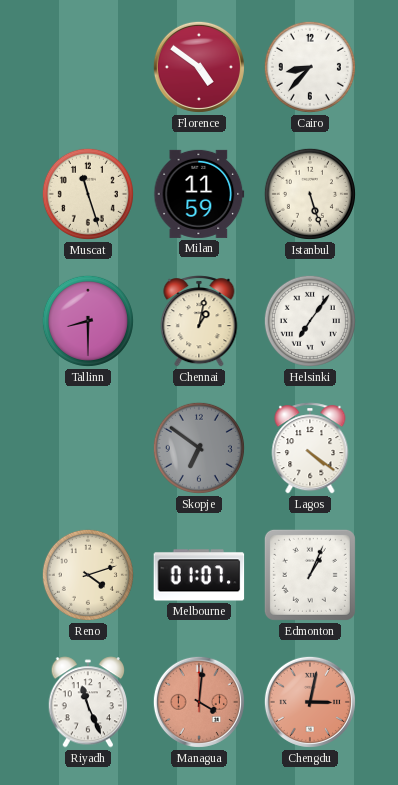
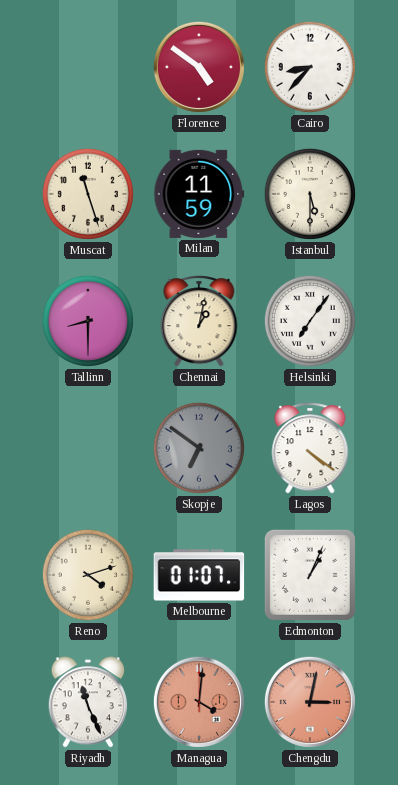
Istanbul: 5:27 -> 5:30 (310, 194)
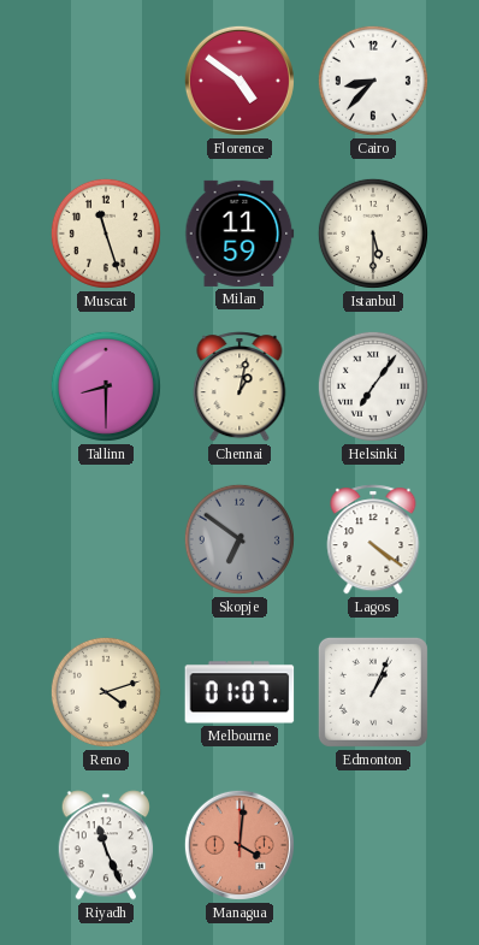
Chengdu: 3:02 -> none (310, 702)
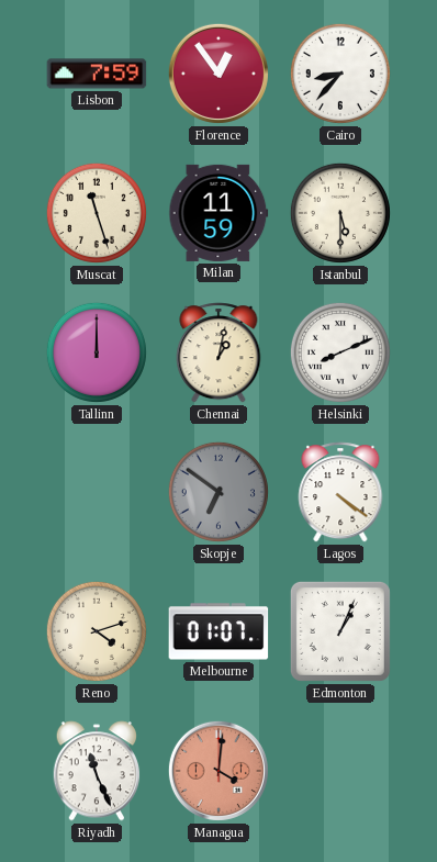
Lisbon: none -> 7:59 (97, 74)
Florence: 4:51 -> 12:54 (218, 74)
Tallinn: 8:30 -> 12:00 (97, 352)
Helsinki: 7:06 -> 8:11 (340, 352)
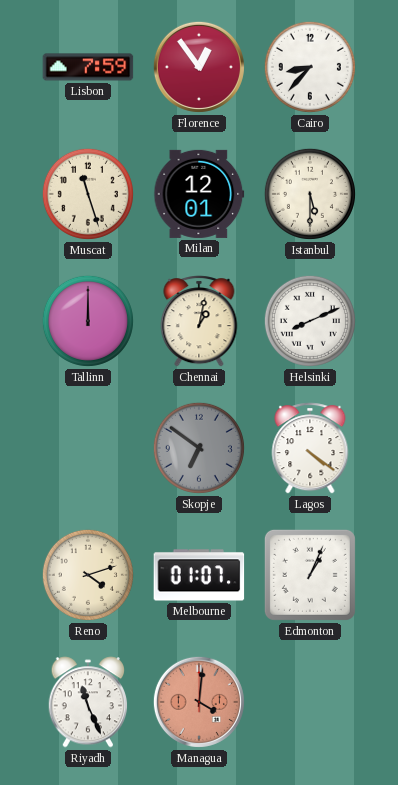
Milan: 11:59 -> 12:01 (199, 194)
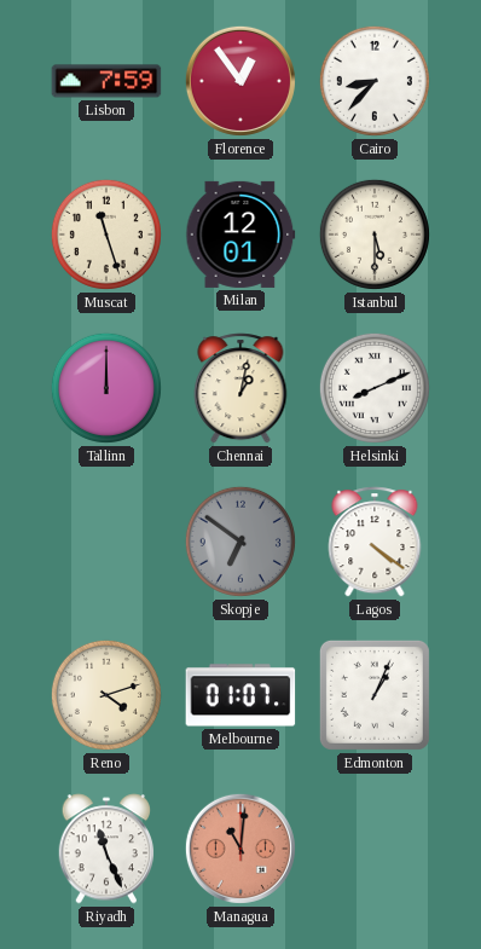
Managua: 4:01 -> 11:01 (240, 849)
